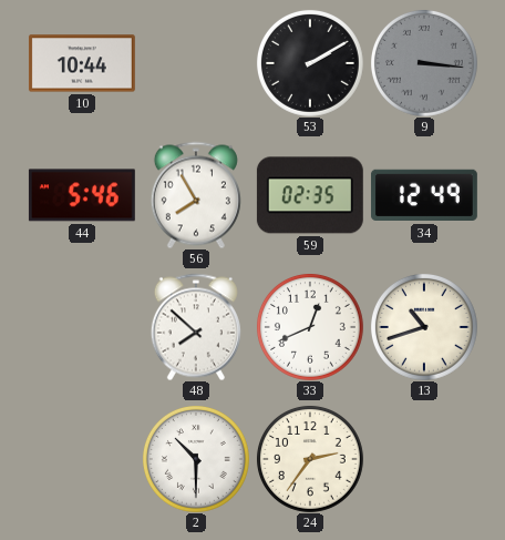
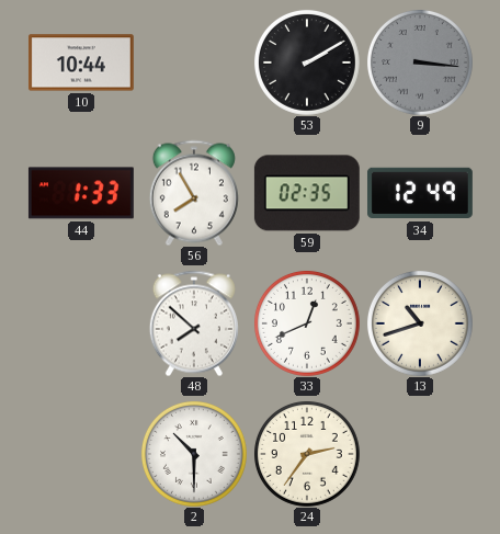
44: 5:46 -> 1:33 (81, 193)
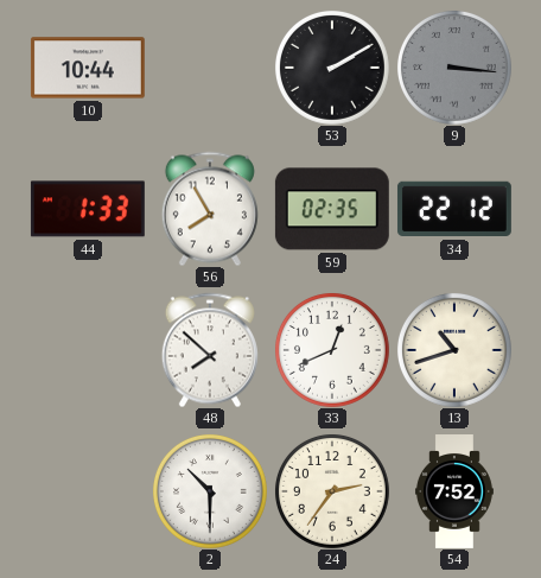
34: 12:49 -> 22:12 (454, 209)
54: none -> 7:52 (454, 493)
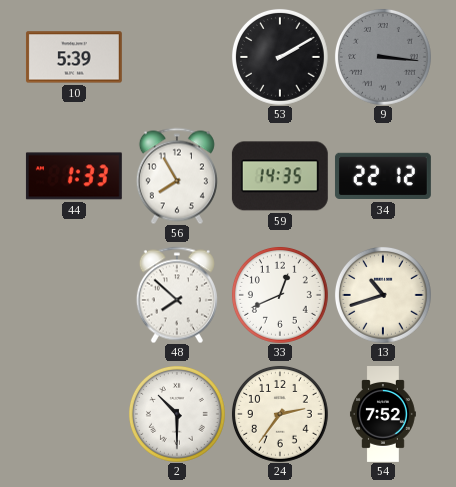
10: 10:44 -> 5:39 (74, 57)
59: 02:35 -> 14:35 (280, 176)
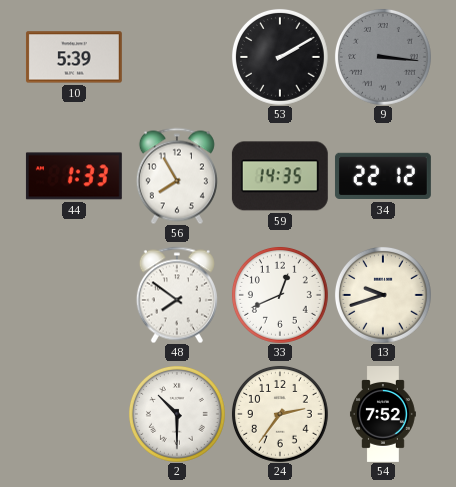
48: 7:52 -> 7:51 (177, 295)
13: 10:42 -> 9:42 (383, 295)
